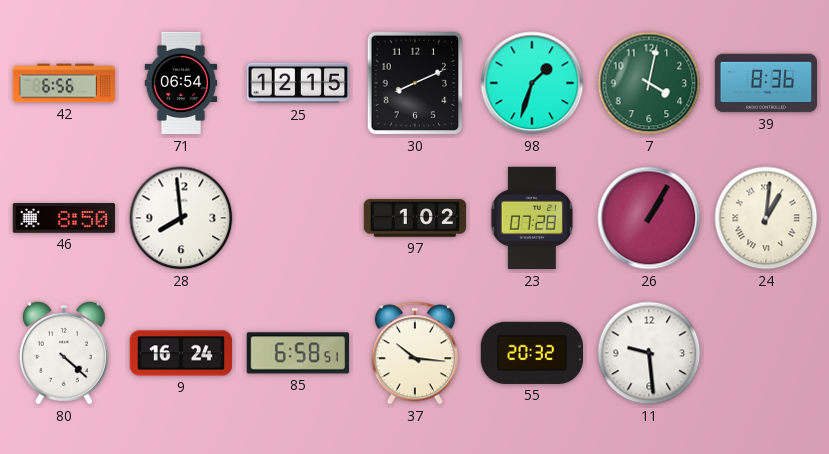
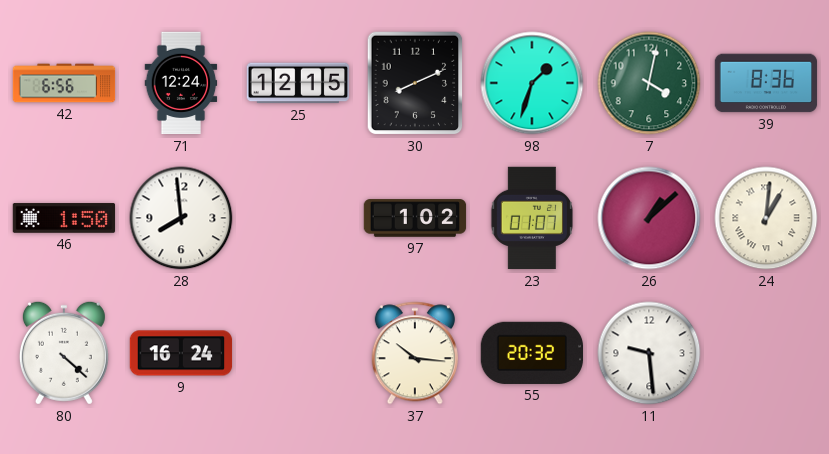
71: 06:54 -> 12:24 (181, 83)
46: 8:50 -> 1:50 (64, 218)
23: 07:28 -> 01:07 (532, 218)
26: 1:05 -> 1:08 (649, 218)
85: 6:58 -> none (297, 353)
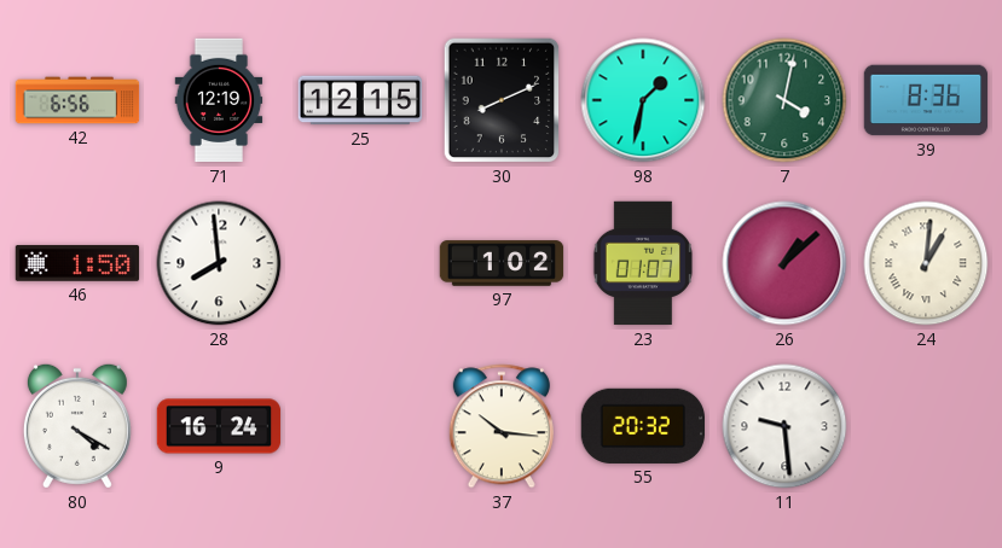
71: 12:24 -> 12:19 (219, 100)
98: 1:33 -> 1:32 (643, 100)
80: 4:22 -> 4:20 (77, 426)
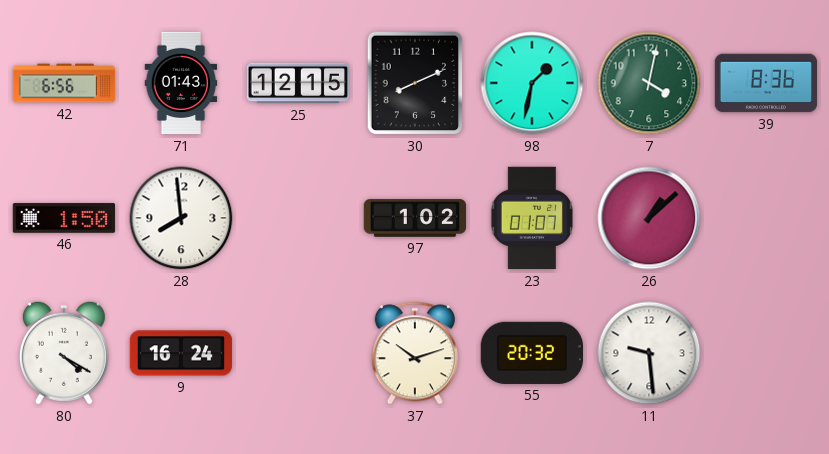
71: 12:19 -> 01:43 (181, 83)
24: 1:01 -> none (926, 263)
37: 10:16 -> 10:12 (415, 353)
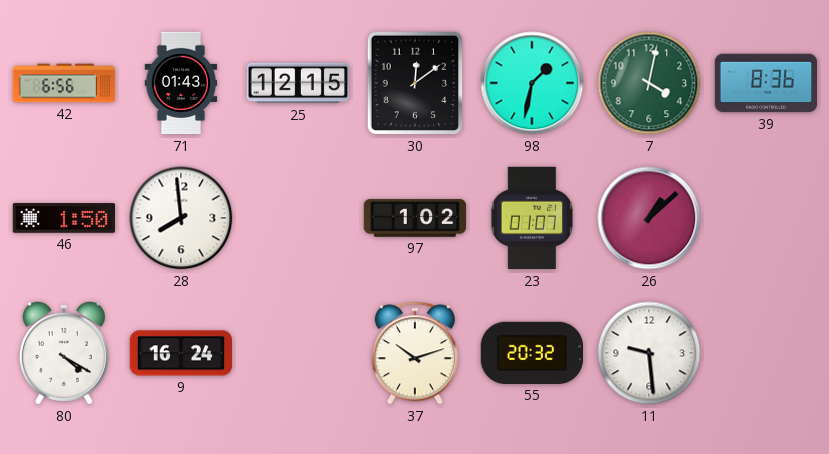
30: 8:11 -> 12:09 (415, 83)
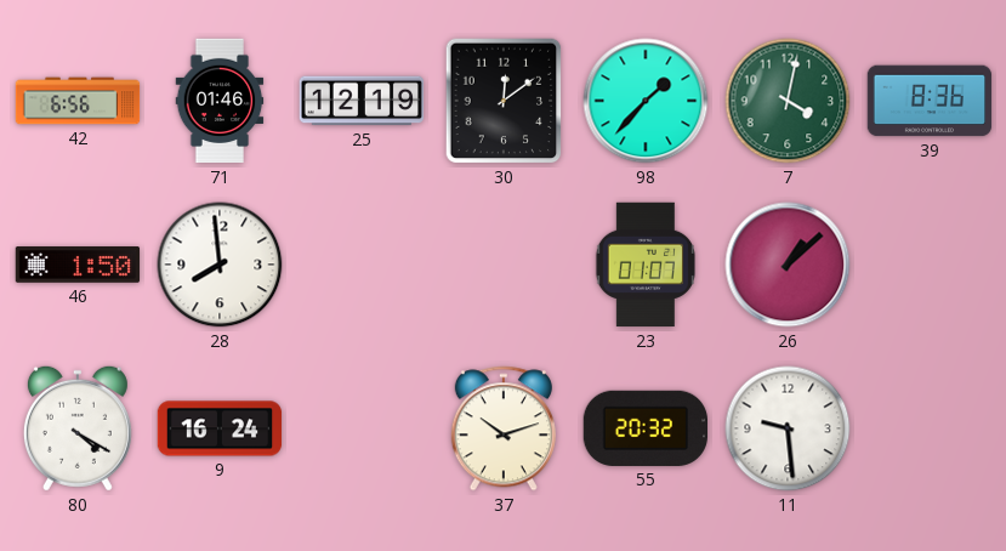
71: 01:43 -> 01:46 (220, 101)
25: 12:15 -> 12:19 (362, 101)
98: 1:32 -> 1:37 (646, 101)
97: 1:02 -> none (415, 218)
